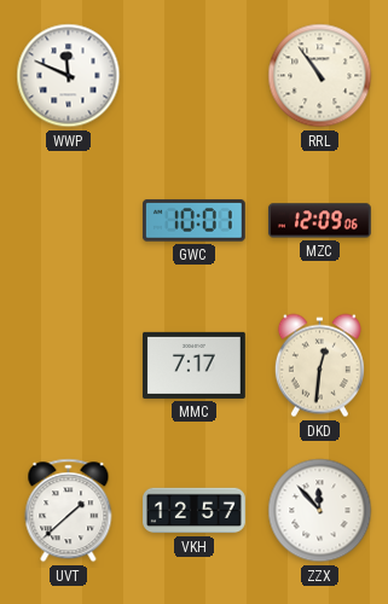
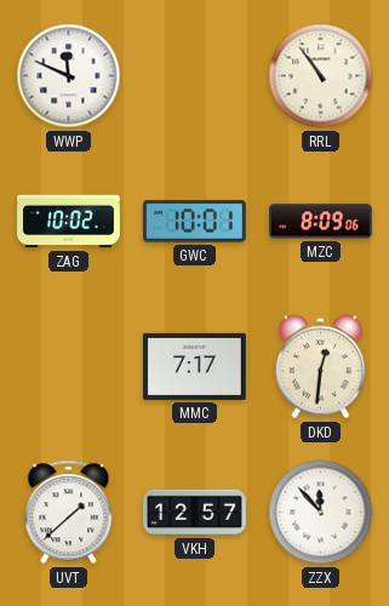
ZAG: none -> 10:02 (69, 222)
MZC: 12:09 -> 8:09 (321, 222)
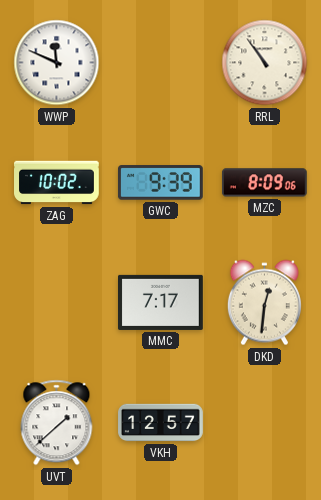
GWC: 10:01 -> 9:39 (160, 183)
ZZX: 11:53 -> none (321, 513)
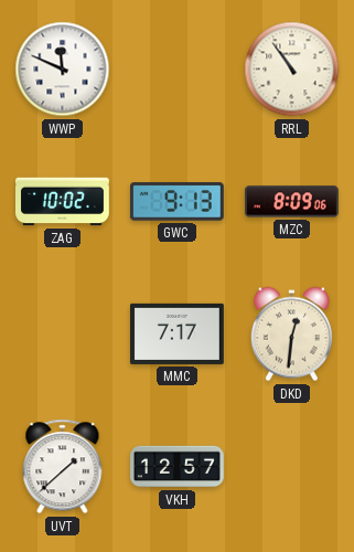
GWC: 9:39 -> 9:13 (176, 202)
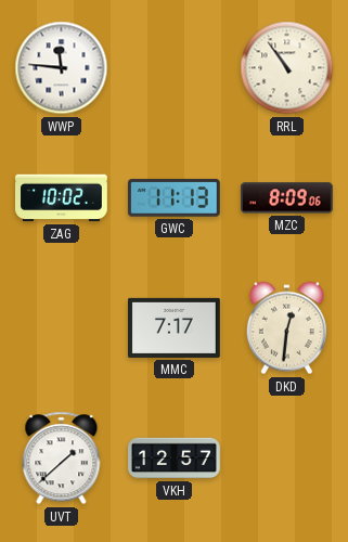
WWP: 11:49 -> 11:46 (62, 68)
GWC: 9:13 -> 11:13 (173, 198)
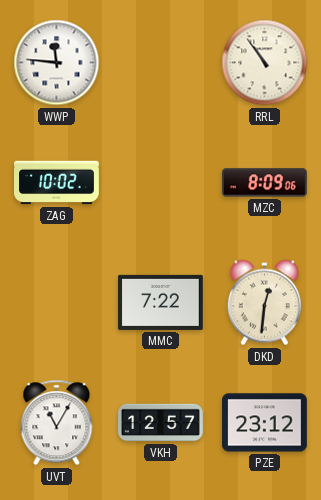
GWC: 11:13 -> none (173, 198)
MMC: 7:17 -> 7:22 (161, 302)
UVT: 1:38 -> 11:05 (57, 423)
PZE: none -> 23:12 (265, 423)
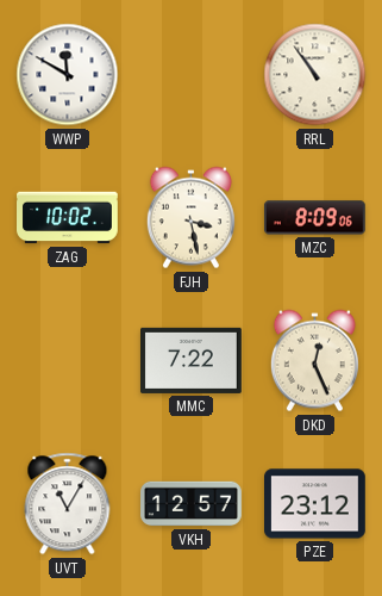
WWP: 11:46 -> 11:50 (68, 75)
FJH: none -> 3:28 (190, 218)
DKD: 12:31 -> 12:26 (314, 361)
